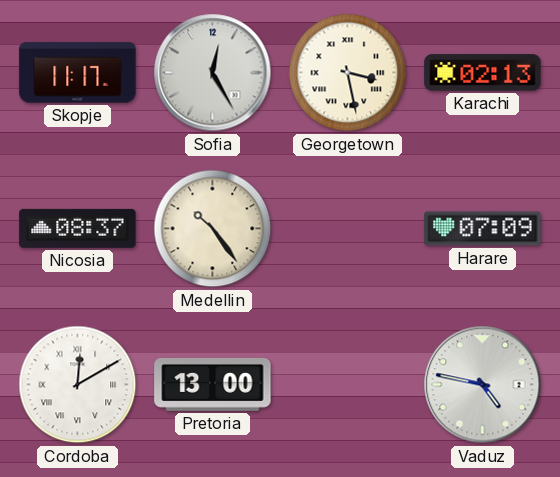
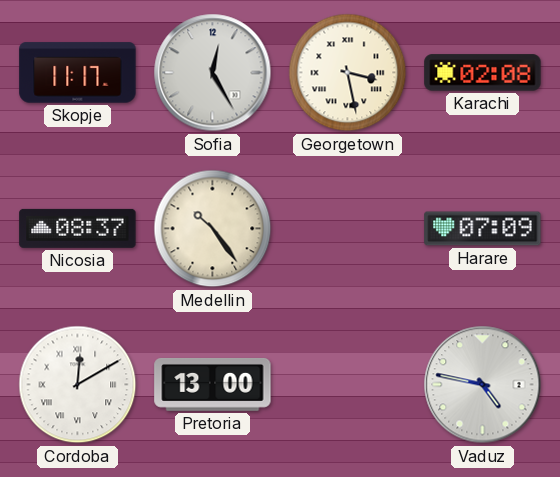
Karachi: 02:13 -> 02:08 (483, 73)
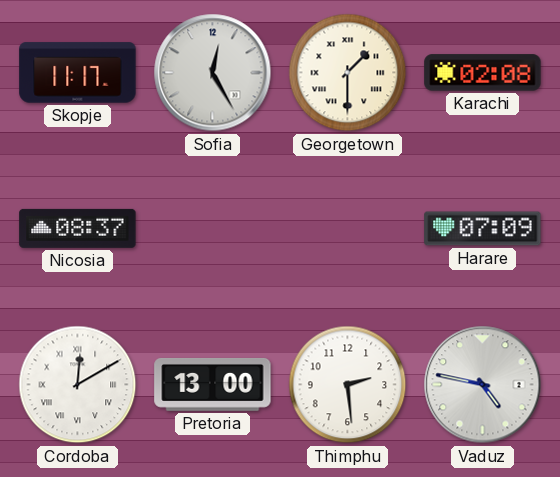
Georgetown: 3:28 -> 1:30 (348, 73)
Medellin: 10:24 -> none (213, 229)
Thimphu: none -> 2:29 (348, 385)
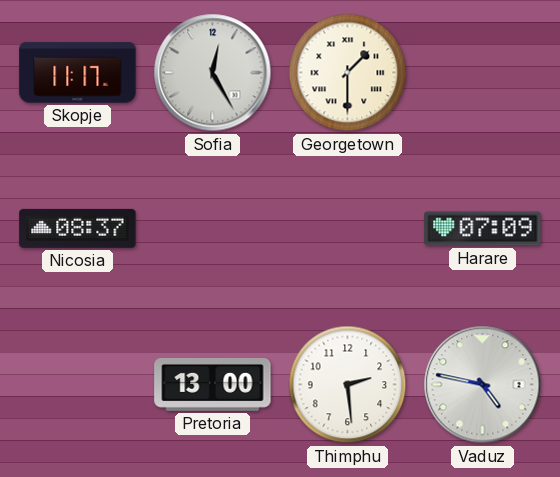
Karachi: 02:08 -> none (483, 73)
Cordoba: 12:10 -> none (78, 385)
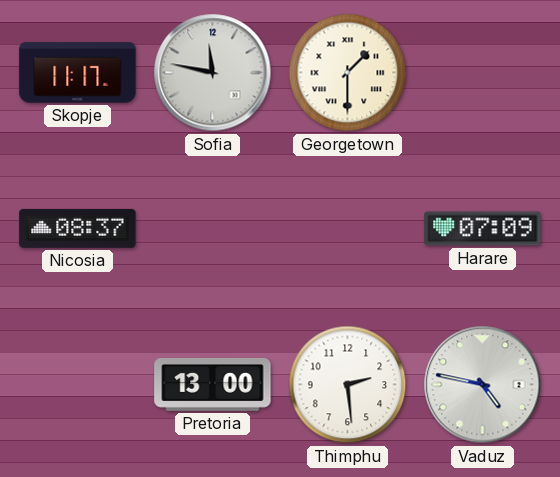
Sofia: 12:25 -> 11:47 (213, 73)
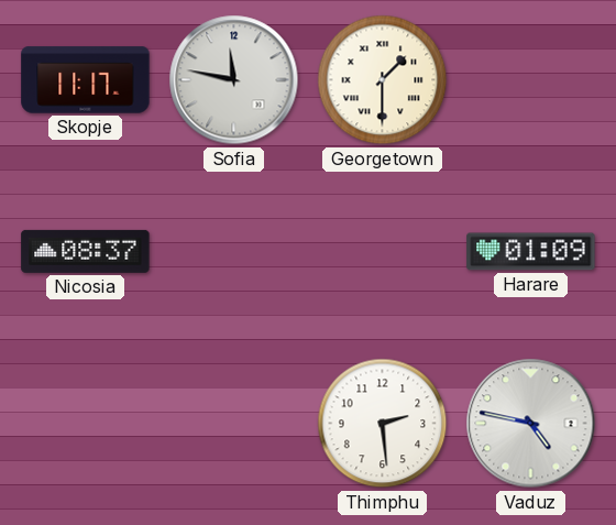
Harare: 07:09 -> 01:09 (531, 252)
Pretoria: 13:00 -> none (213, 384)
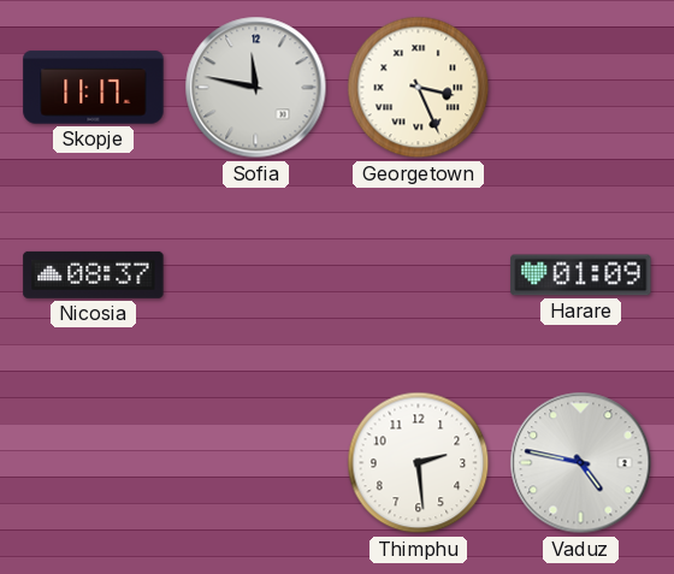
Georgetown: 1:30 -> 3:26 (419, 88)
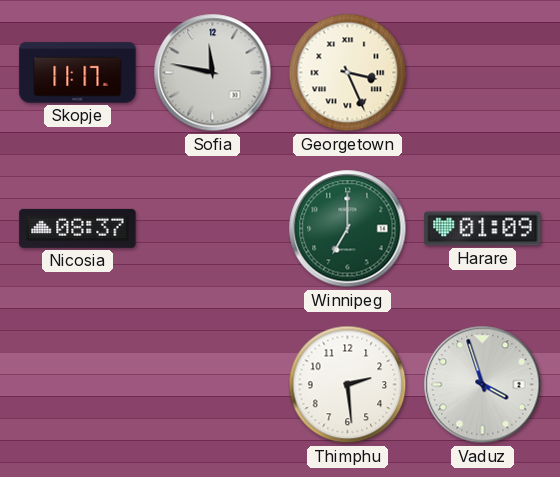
Winnipeg: none -> 7:00 (348, 229)
Vaduz: 4:47 -> 3:57 (483, 385)
